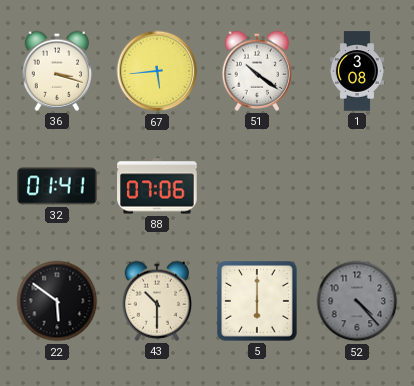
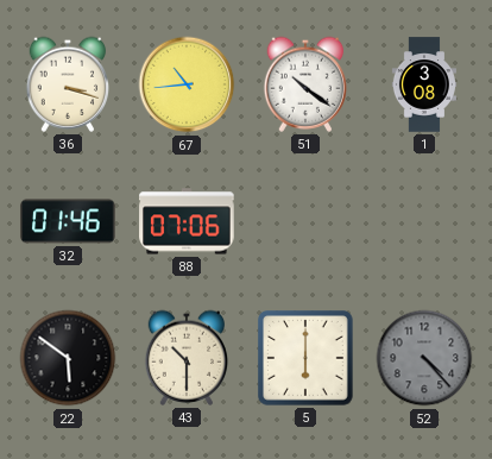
67: 5:44 -> 10:44 (187, 84)
32: 01:41 -> 01:46 (68, 221)
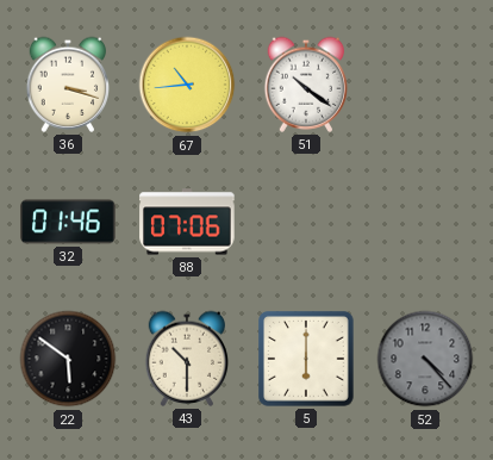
1: 3:08 -> none (424, 84)
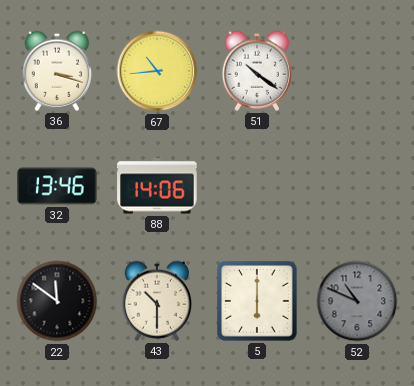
32: 01:46 -> 13:46 (57, 186)
88: 07:06 -> 14:06 (157, 186)
22: 5:51 -> 11:51 (57, 301)
52: 4:23 -> 10:49 (357, 301)
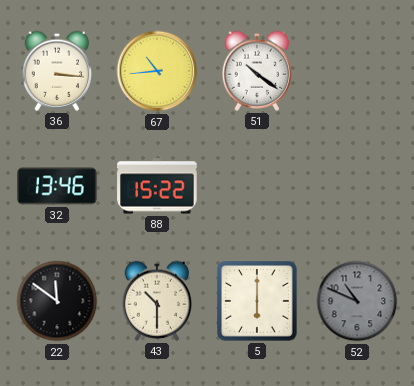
36: 3:18 -> 3:16 (57, 71)
88: 14:06 -> 15:22 (157, 186)
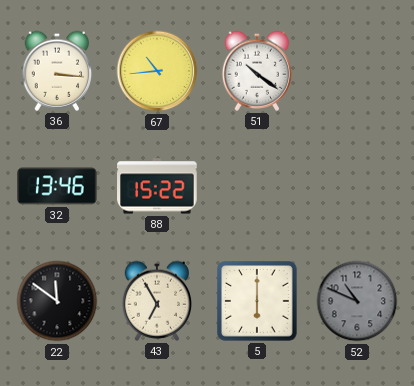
43: 10:30 -> 6:55 (157, 301)
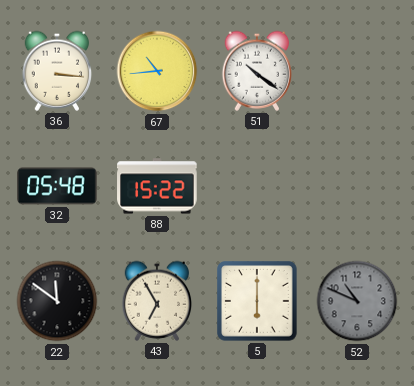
32: 13:46 -> 05:48 (57, 186)
